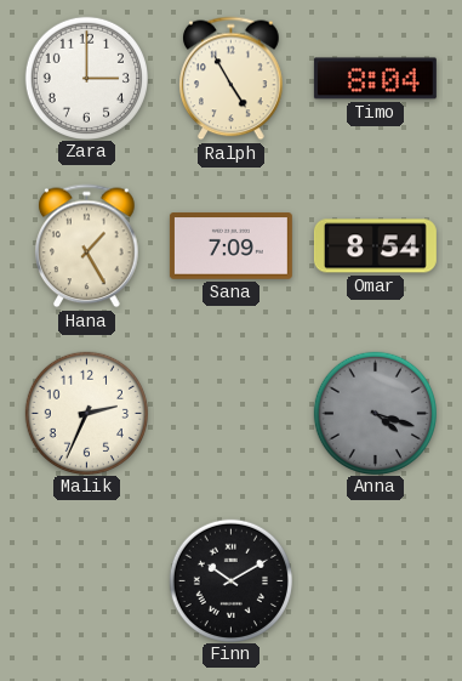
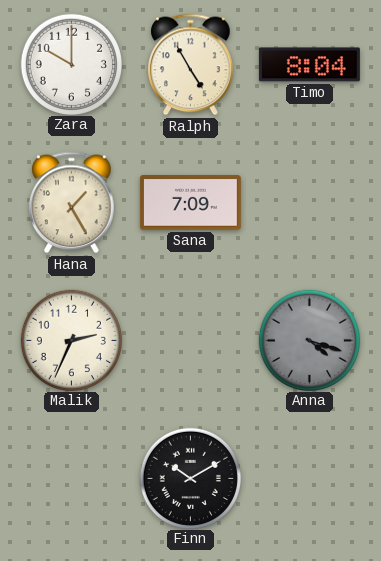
Zara: 3:00 -> 10:00 (71, 64)
Omar: 8:54 -> none (375, 246)
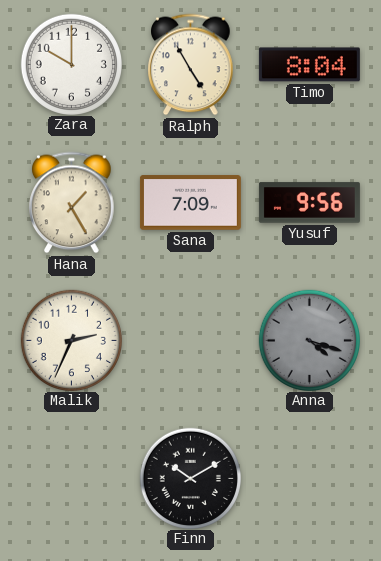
Yusuf: none -> 9:56 (309, 203)
